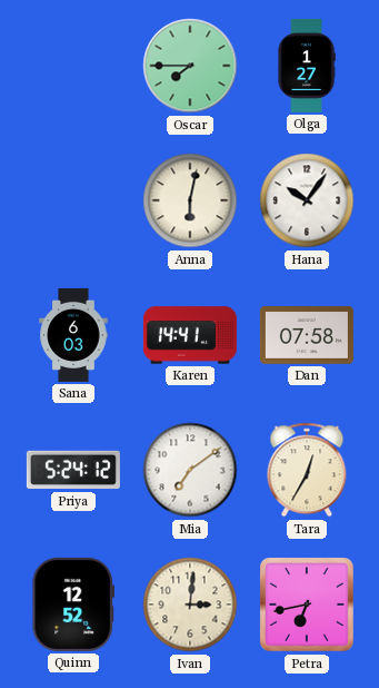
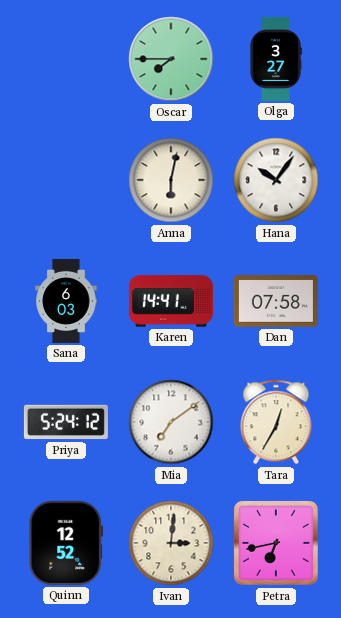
Olga: 1:27 -> 3:27 (276, 59)
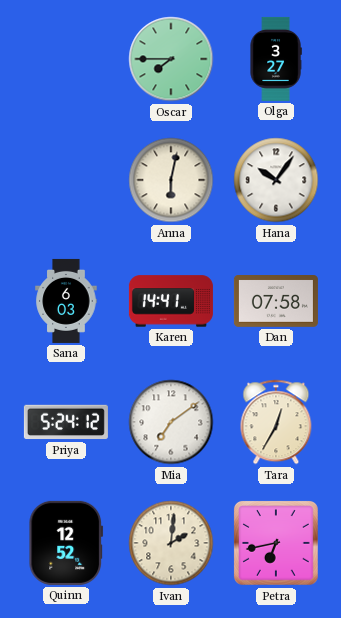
Ivan: 3:01 -> 2:01 (171, 543)
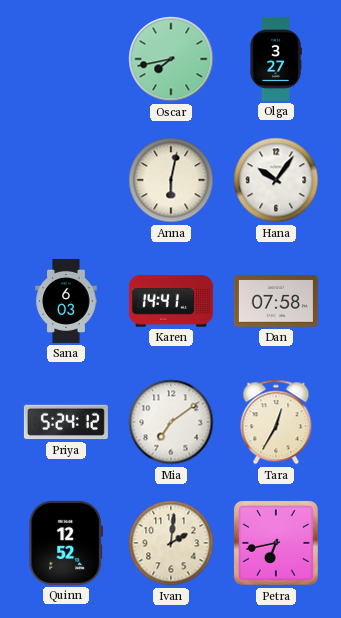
Oscar: 7:45 -> 7:43 (171, 59)
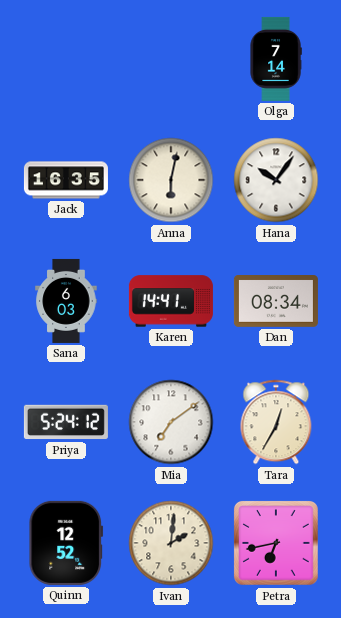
Oscar: 7:43 -> none (171, 59)
Olga: 3:27 -> 7:14 (276, 59)
Jack: none -> 16:35 (66, 180)
Dan: 07:58 -> 08:34 (276, 302)
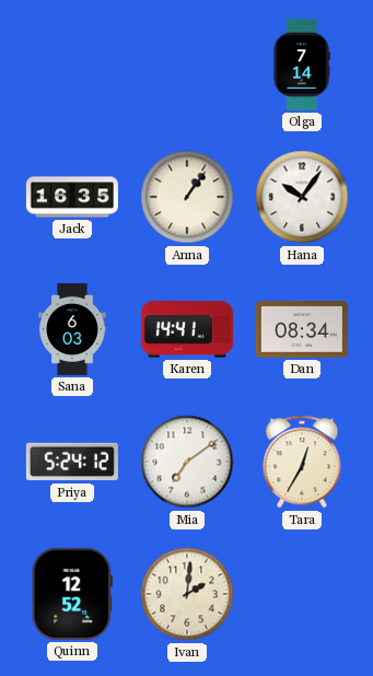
Anna: 6:02 -> 1:06 (187, 197)
Petra: 6:43 -> none (276, 543)
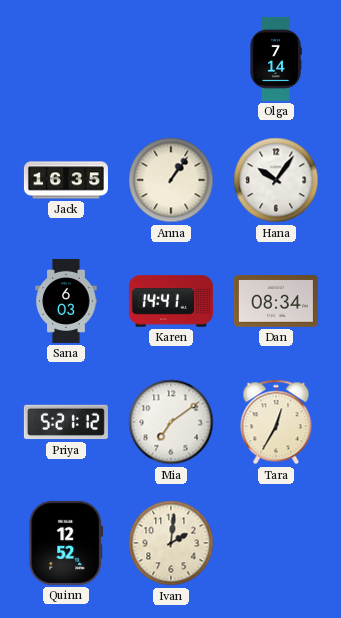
Priya: 5:24 -> 5:21 (66, 422)
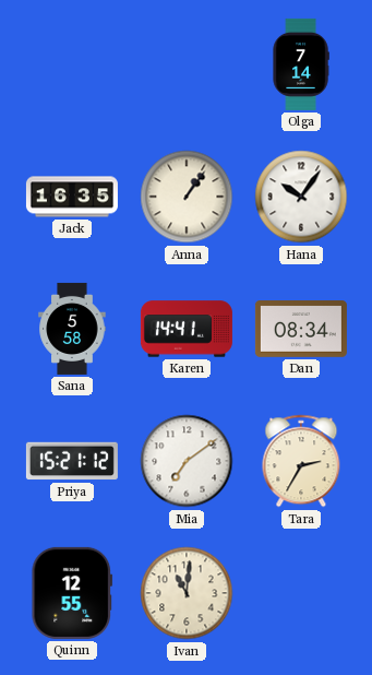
Sana: 6:03 -> 5:58 (72, 329)
Priya: 5:21 -> 15:21 (72, 461)
Tara: 12:35 -> 2:35 (301, 461)
Quinn: 12:52 -> 12:55 (72, 593)
Ivan: 2:01 -> 11:01 (187, 593)
